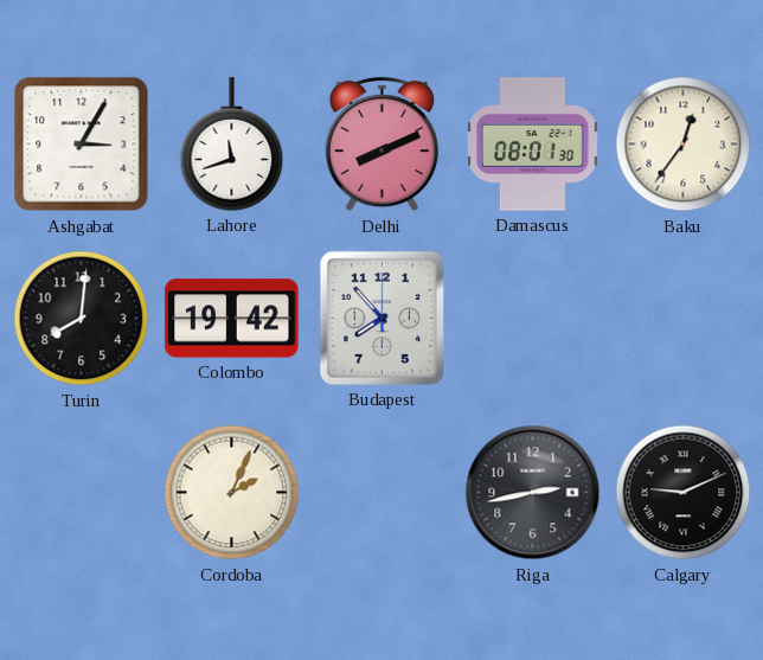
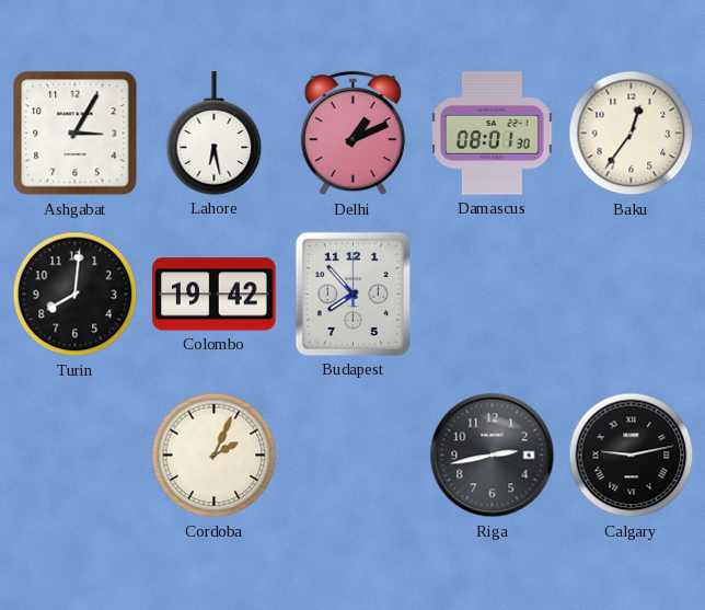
Lahore: 11:42 -> 6:28 (215, 134)
Delhi: 8:11 -> 1:11 (352, 134)
Calgary: 9:11 -> 9:13 (632, 456)
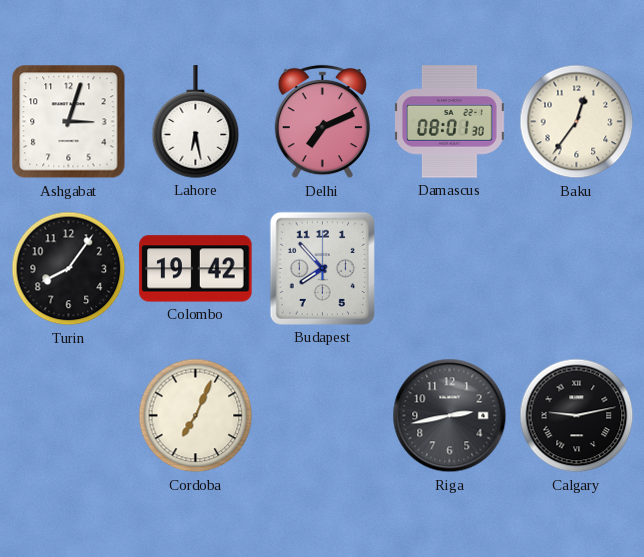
Ashgabat: 3:05 -> 3:03 (69, 122)
Delhi: 1:11 -> 7:11 (322, 122)
Turin: 8:01 -> 8:06 (69, 269)
Cordoba: 2:04 -> 7:04 (196, 416)
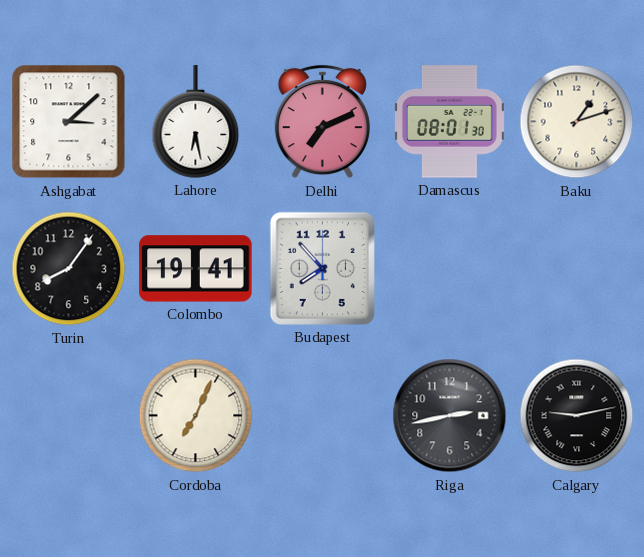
Ashgabat: 3:03 -> 3:08 (69, 122)
Baku: 12:36 -> 1:12 (577, 122)
Colombo: 19:42 -> 19:41 (196, 269)
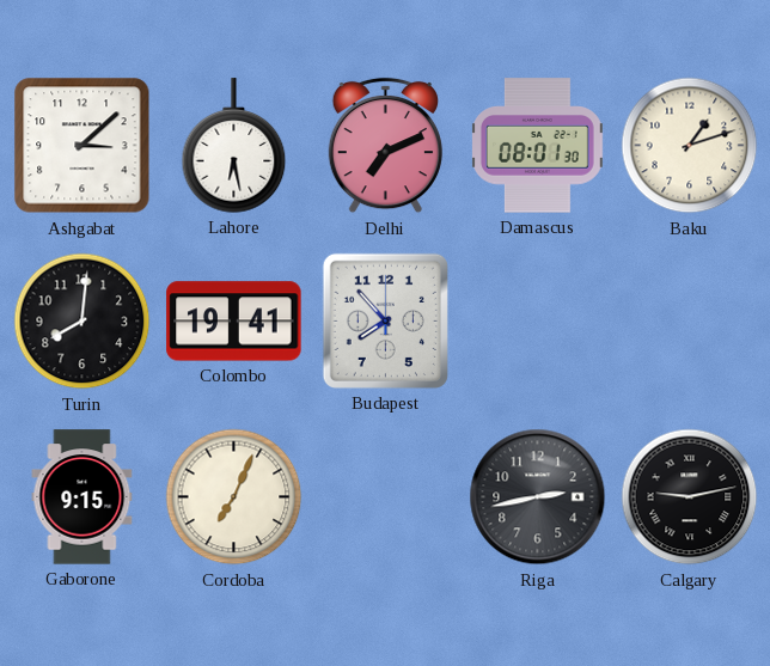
Turin: 8:06 -> 8:01 (82, 322)
Gaborone: none -> 9:15 (82, 497)
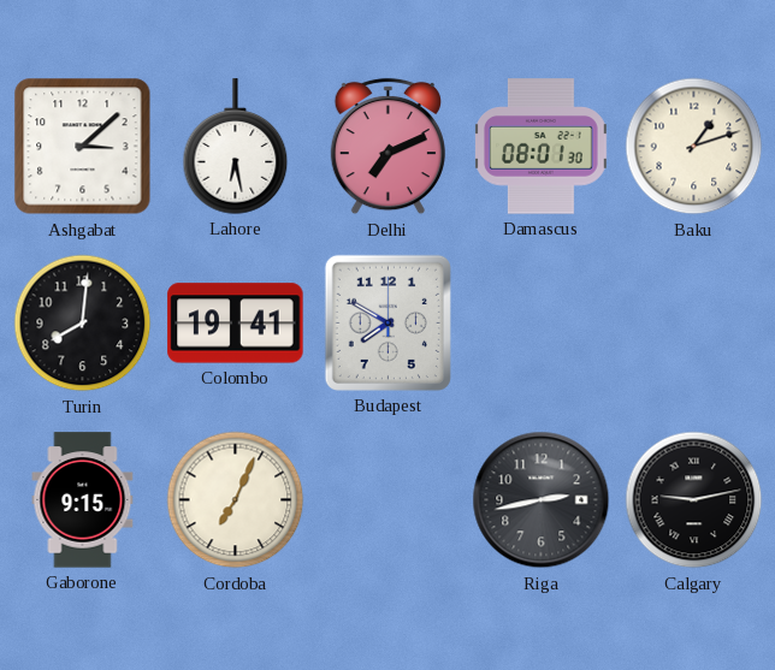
Budapest: 7:53 -> 7:50 (387, 322)
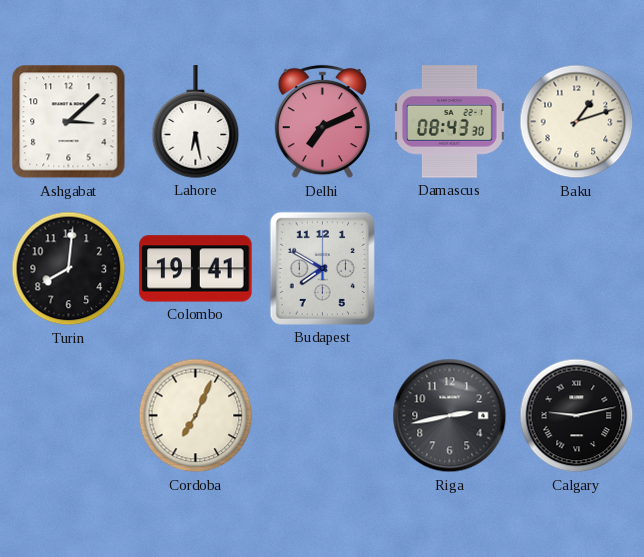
Damascus: 08:01 -> 08:43 (450, 122)
Gaborone: 9:15 -> none (83, 500)
